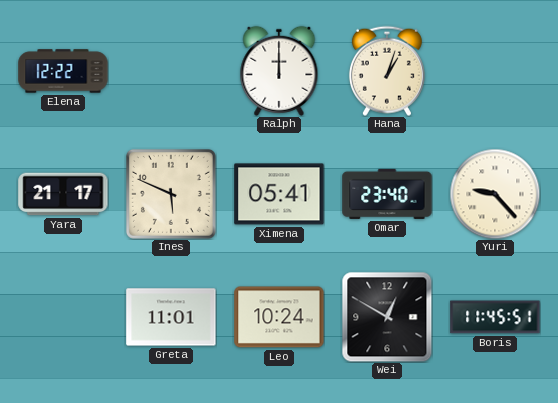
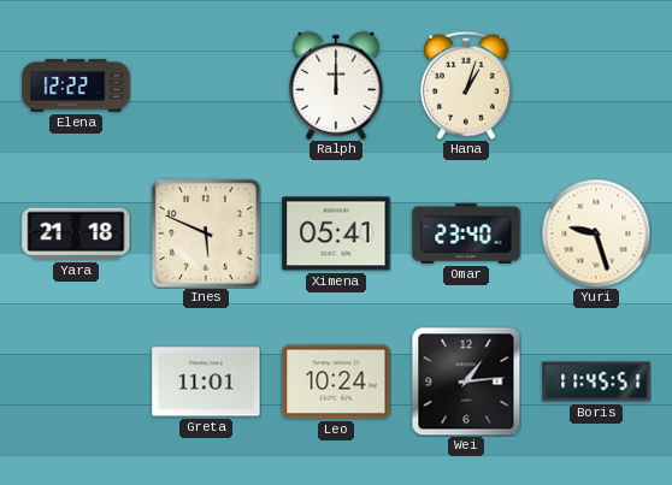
Yara: 21:17 -> 21:18 (76, 233)
Yuri: 9:23 -> 9:27 (596, 233)
Wei: 12:50 -> 1:14 (466, 382)
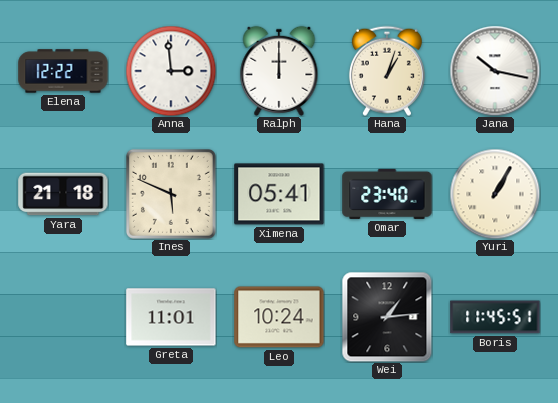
Anna: none -> 2:59 (171, 71)
Jana: none -> 10:17 (495, 71)
Yuri: 9:27 -> 1:05 (495, 194)
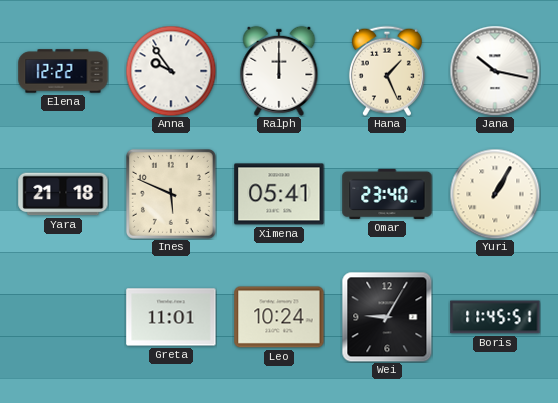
Anna: 2:59 -> 9:54 (171, 71)
Hana: 1:03 -> 1:26 (387, 71)
Wei: 1:14 -> 9:05 (387, 317)
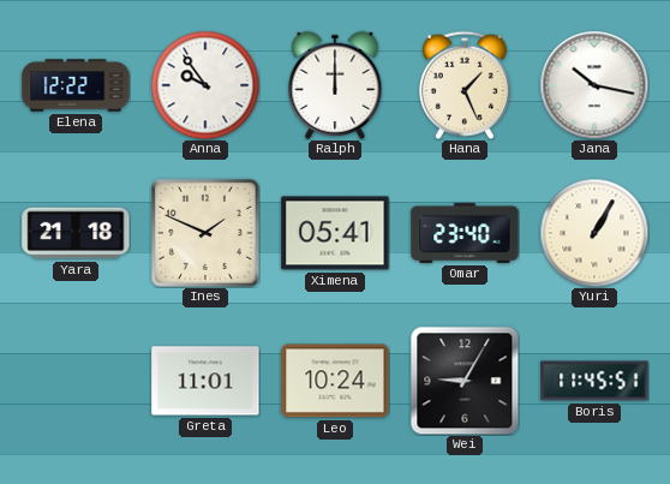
Ines: 5:49 -> 1:49 (205, 233)
